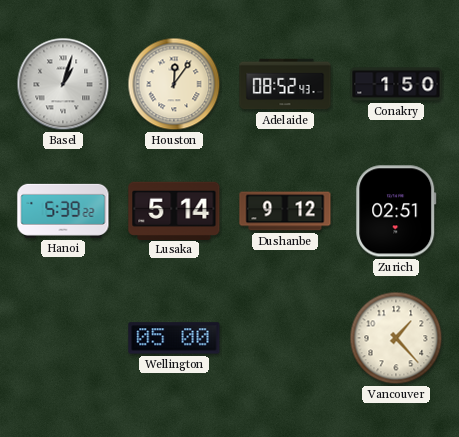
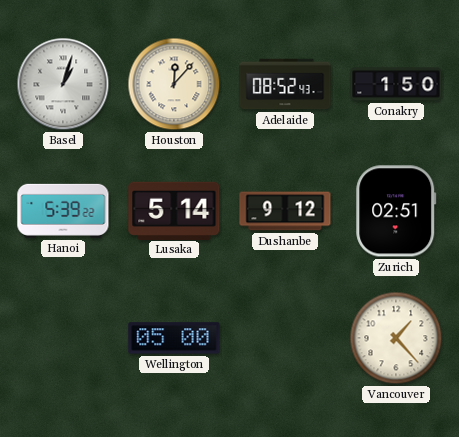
Houston: 12:06 -> 12:07 (174, 84)
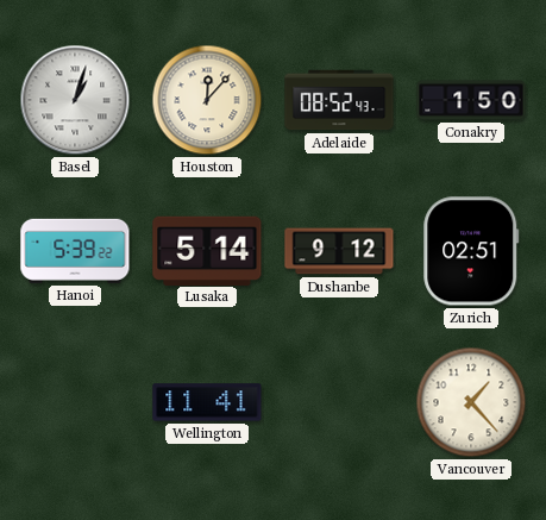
Wellington: 05:00 -> 11:41 (207, 402)
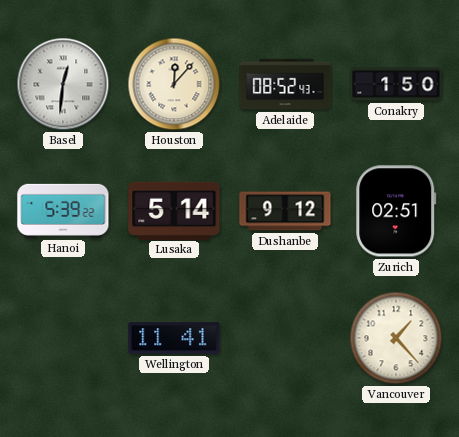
Basel: 1:03 -> 12:31 (63, 84)
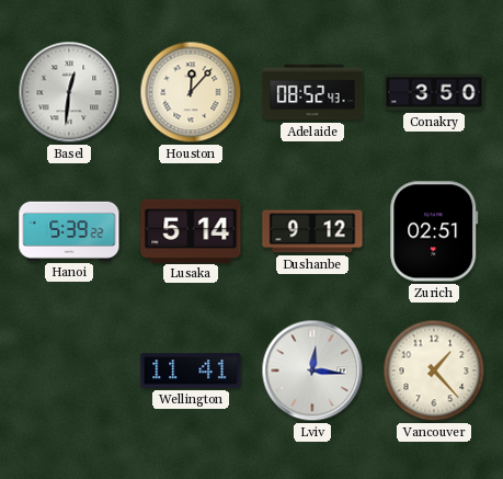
Conakry: 1:50 -> 3:50 (434, 92)
Lviv: none -> 12:16 (312, 370)
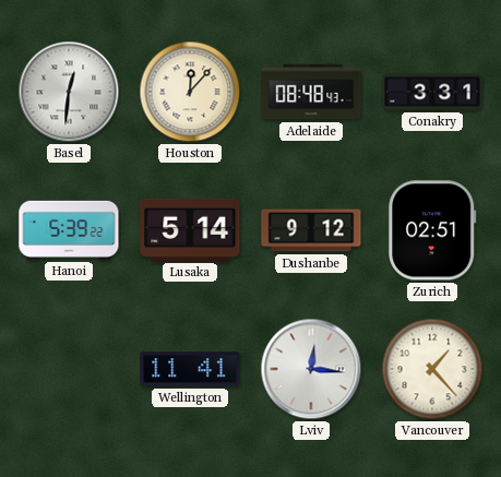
Adelaide: 08:52 -> 08:48 (311, 92)
Conakry: 3:50 -> 3:31 (432, 92)
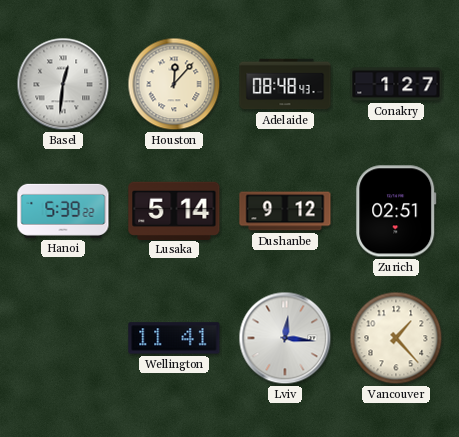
Conakry: 3:31 -> 1:27 (396, 84)
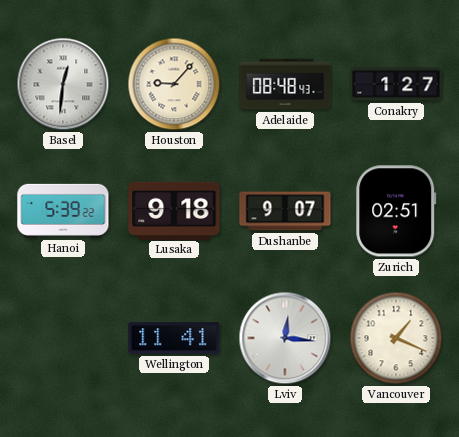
Houston: 12:07 -> 9:07 (174, 84)
Lusaka: 5:14 -> 9:18 (174, 210)
Dushanbe: 9:12 -> 9:07 (285, 211)
Vancouver: 1:23 -> 1:19 (396, 338)
